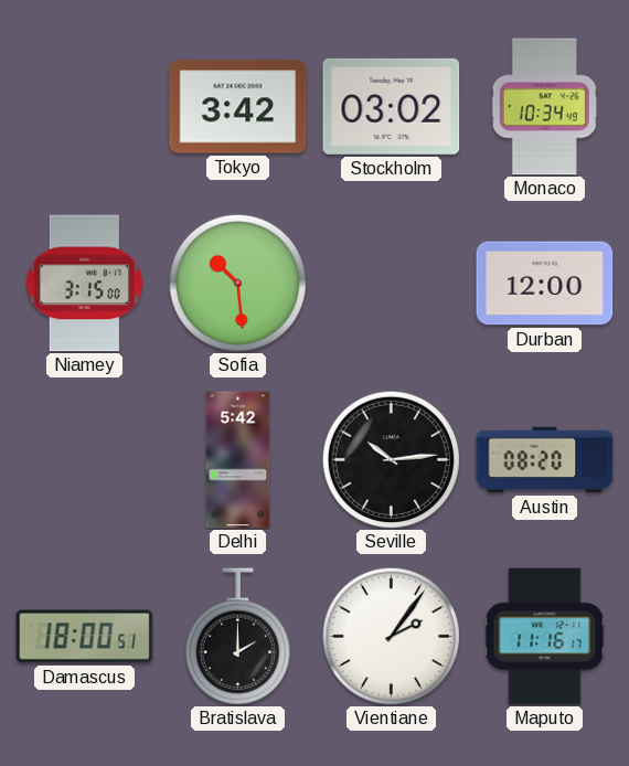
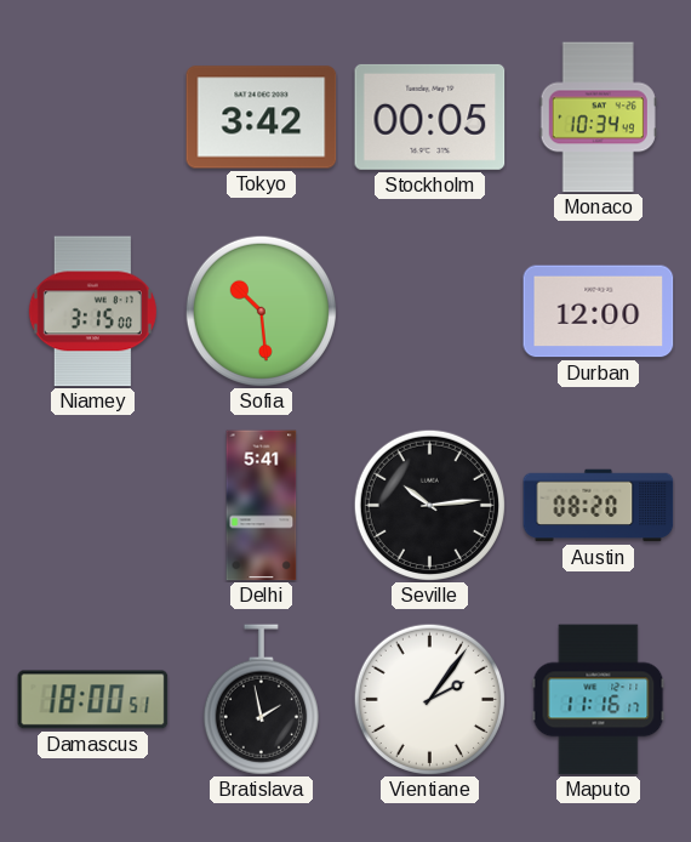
Stockholm: 03:02 -> 00:05 (430, 116)
Delhi: 5:42 -> 5:41 (262, 506)
Bratislava: 2:00 -> 1:58 (261, 700)
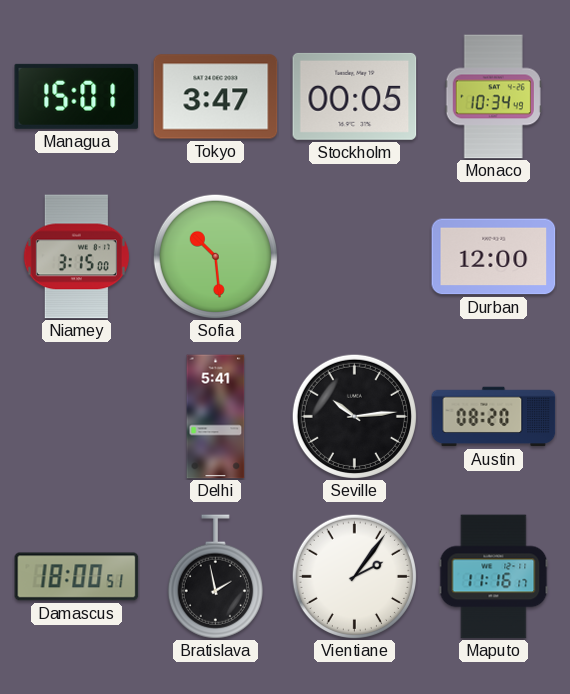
Managua: none -> 15:01 (77, 96)
Tokyo: 3:42 -> 3:47 (216, 97)
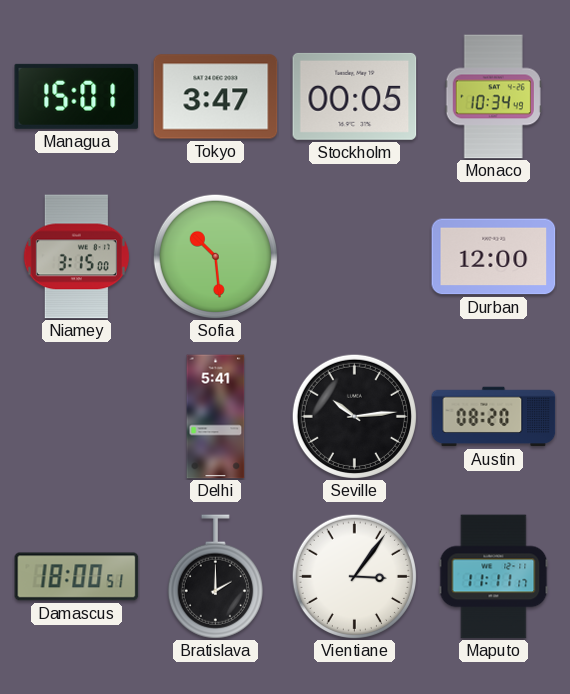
Bratislava: 1:58 -> 2:00 (215, 577)
Vientiane: 2:06 -> 3:06 (354, 576)
Maputo: 11:16 -> 11:11 (494, 577)
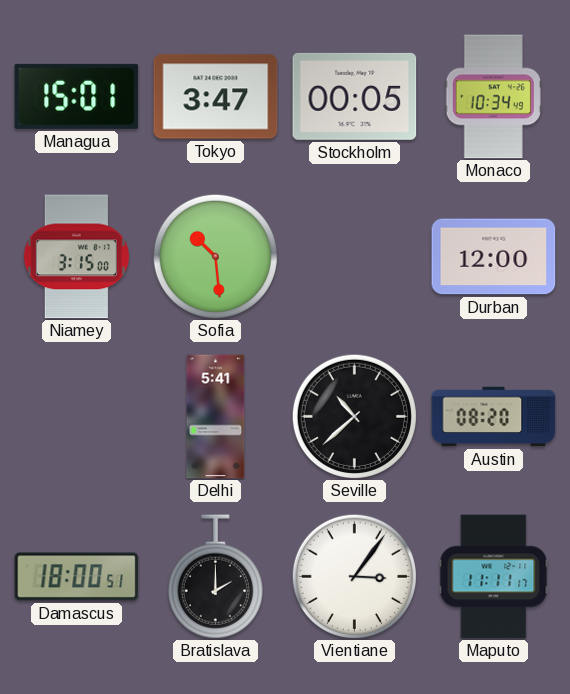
Seville: 10:14 -> 10:38 (354, 416)
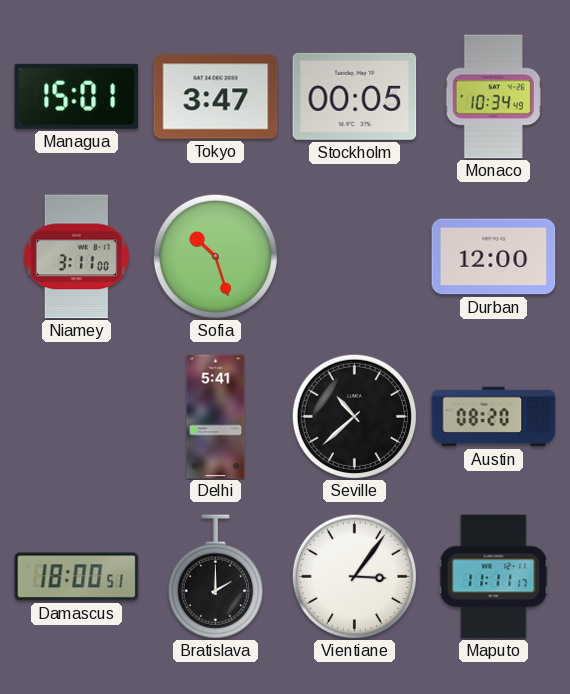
Niamey: 3:15 -> 3:11 (76, 257)
Sofia: 10:29 -> 10:27 (215, 256)
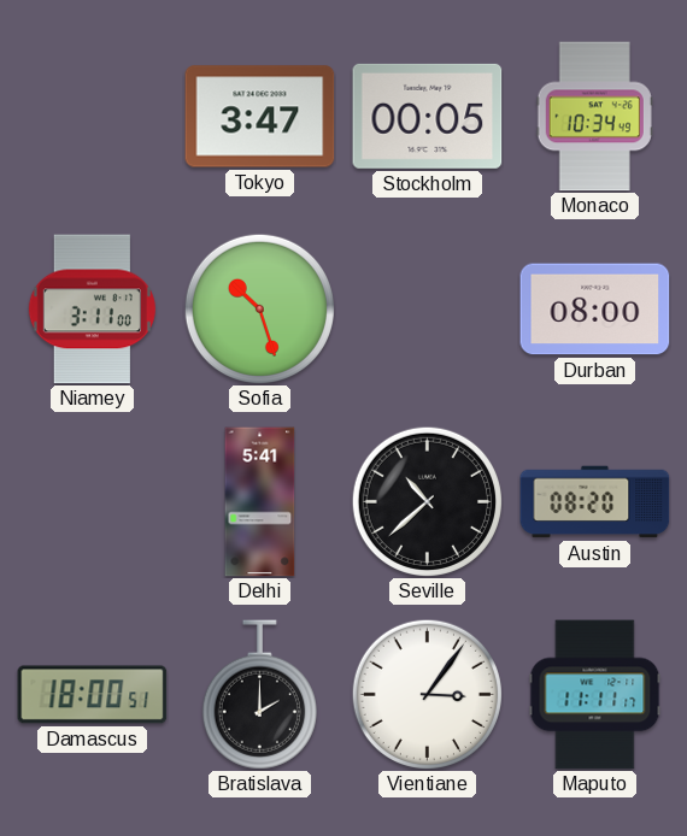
Managua: 15:01 -> none (77, 96)
Durban: 12:00 -> 08:00 (595, 310)
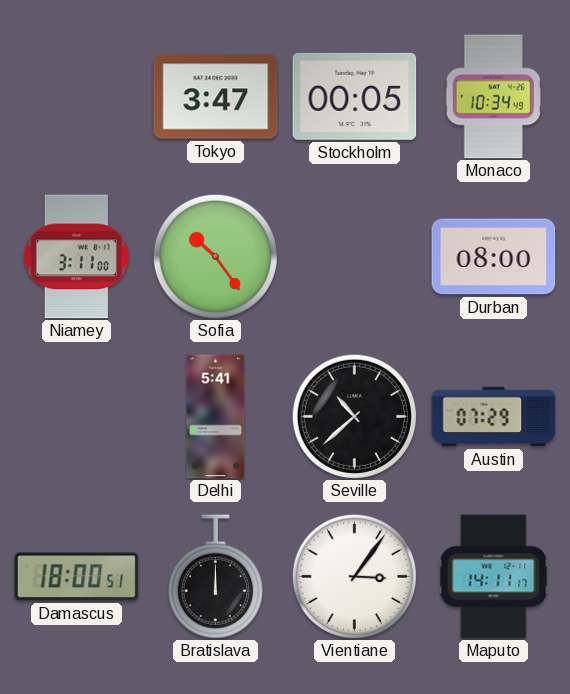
Sofia: 10:27 -> 10:24 (215, 256)
Austin: 08:20 -> 07:29 (494, 417)
Bratislava: 2:00 -> 12:00 (215, 577)
Maputo: 11:11 -> 14:11 (494, 577)
